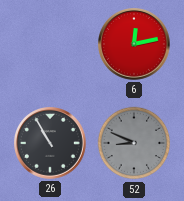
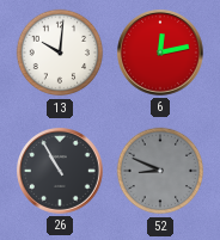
13: none -> 10:01 (60, 53)
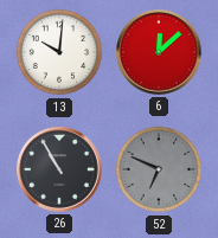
6: 12:13 -> 12:08 (160, 53)
52: 8:49 -> 6:49 (159, 169)
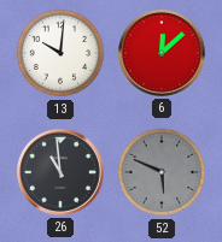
26: 10:55 -> 10:59 (62, 173)
52: 6:49 -> 5:49 (162, 172)
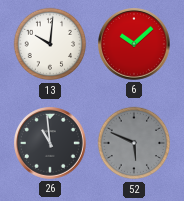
6: 12:08 -> 10:08 (135, 45)
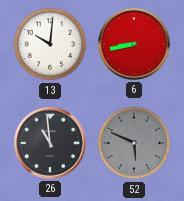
6: 10:08 -> 8:43 (135, 45)
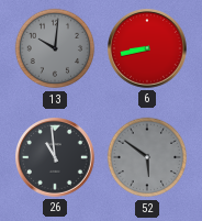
13 dial: white -> grey (55, 48)
52: 5:49 -> 5:51 (147, 157)
